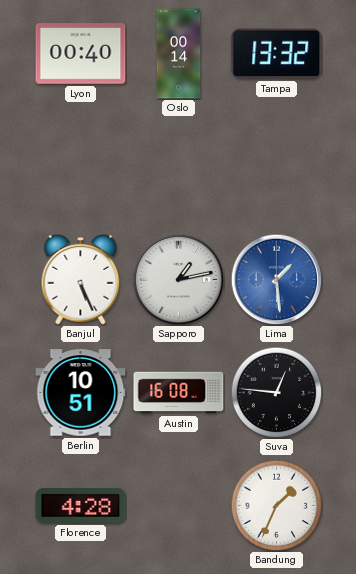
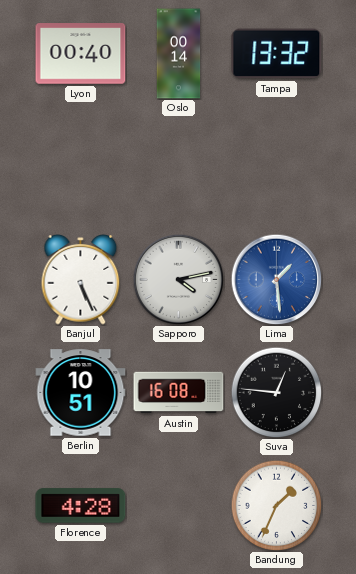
Sapporo: 1:13 -> 4:13 (178, 279)
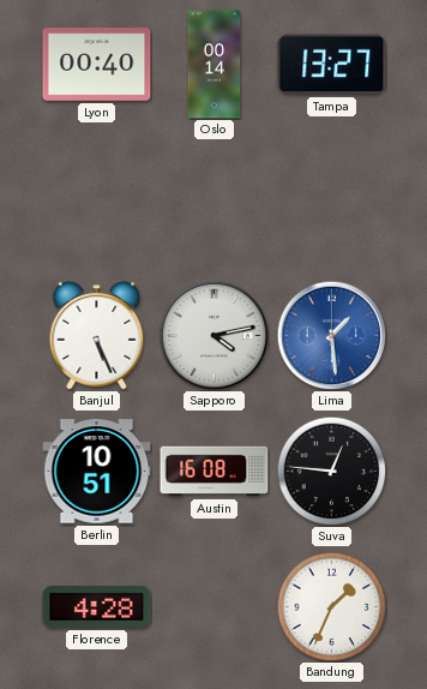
Tampa: 13:32 -> 13:27 (332, 65)
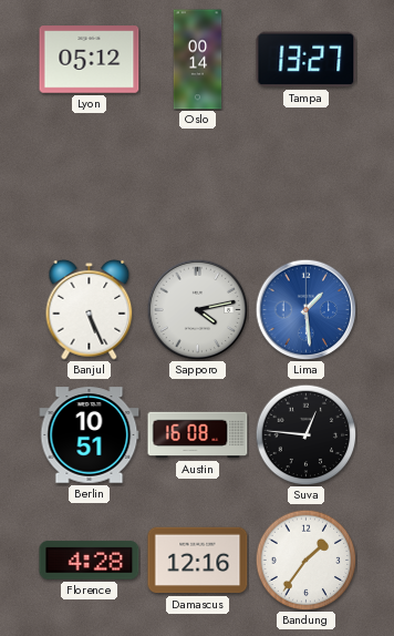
Lyon: 00:40 -> 05:12 (90, 60)
Damascus: none -> 12:16 (198, 561)
Bandung: 1:34 -> 1:36 (305, 560)
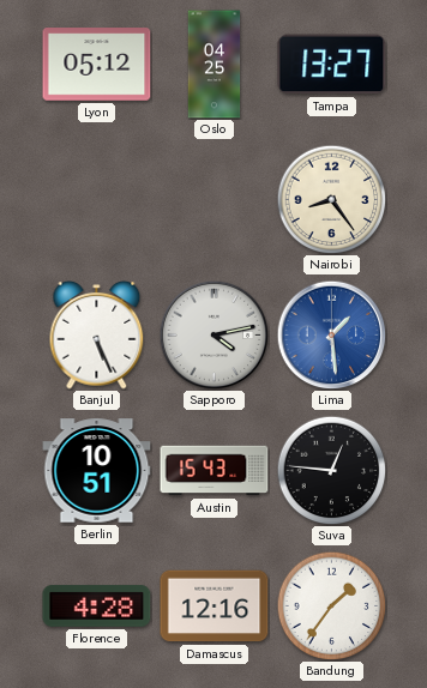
Oslo: 00:14 -> 04:25 (215, 65)
Nairobi: none -> 8:24 (331, 199)
Austin: 16:08 -> 15:43 (215, 471)
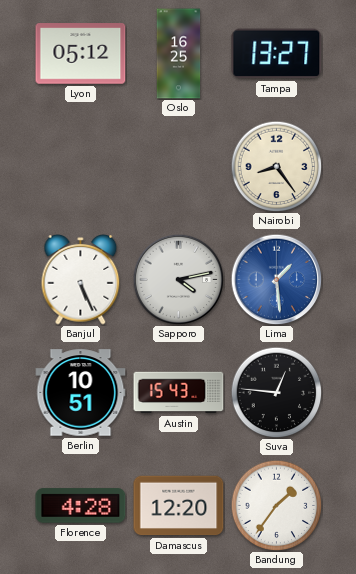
Oslo: 04:25 -> 16:25 (179, 54)
Damascus: 12:16 -> 12:20 (179, 506)
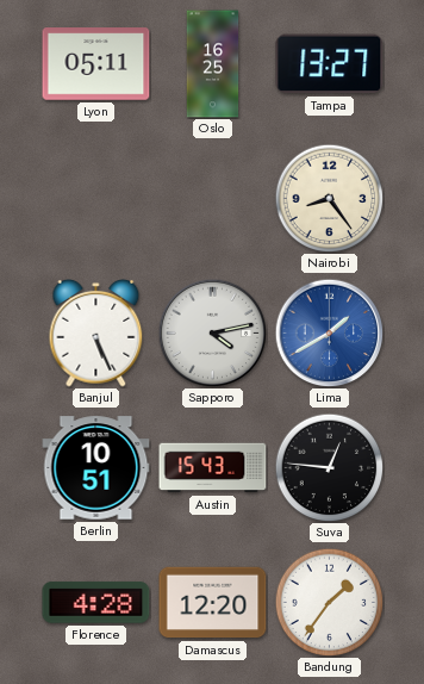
Lyon: 05:12 -> 05:11 (96, 64)
Lima: 1:29 -> 1:40 (329, 332)
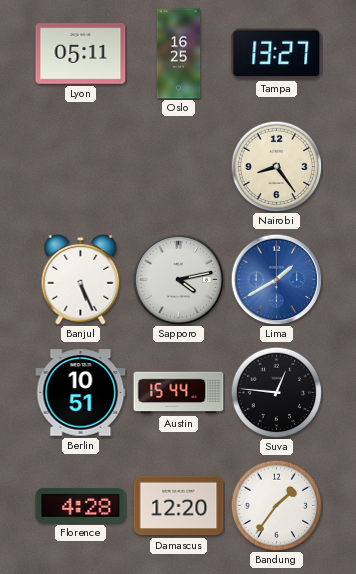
Austin: 15:43 -> 15:44 (179, 393)
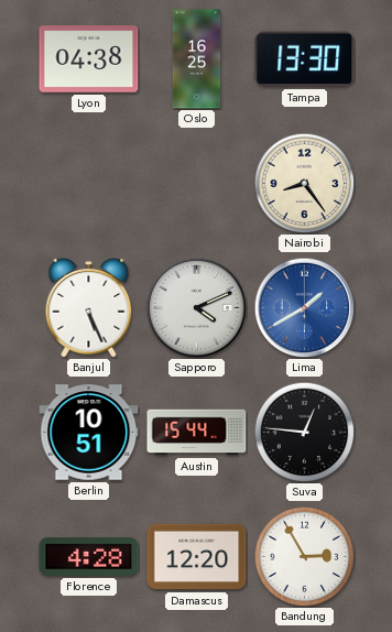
Lyon: 05:11 -> 04:38 (89, 59)
Tampa: 13:27 -> 13:30 (305, 59)
Sapporo: 4:13 -> 4:11 (196, 307)
Bandung: 1:36 -> 2:55 (304, 556)
